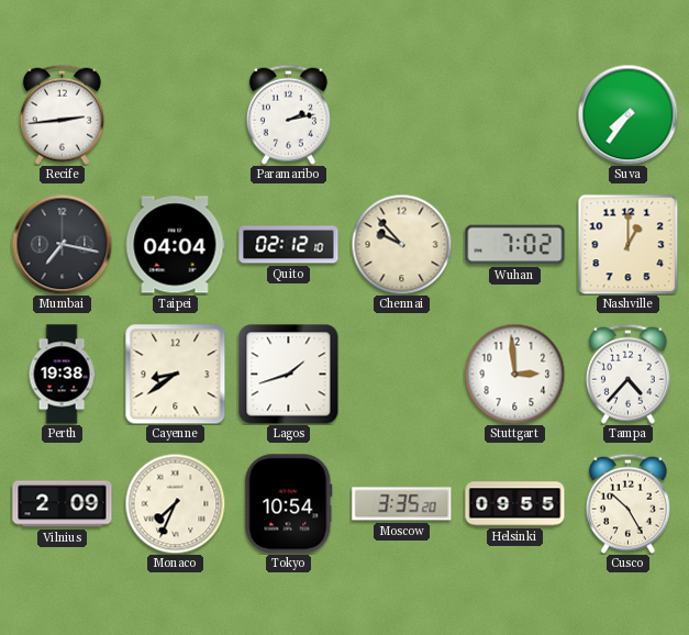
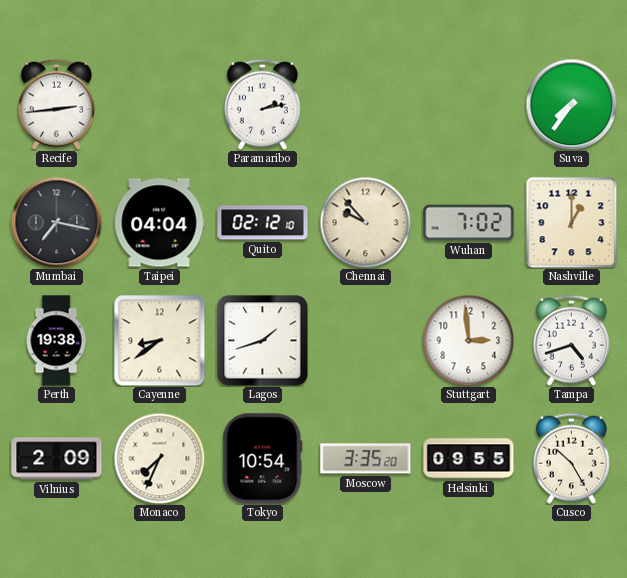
Tampa: 4:37 -> 4:42 (571, 340)
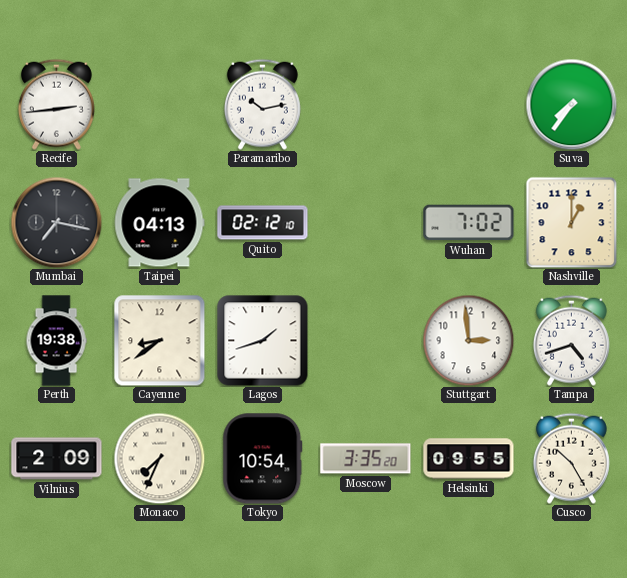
Paramaribo: 2:13 -> 10:13 (262, 104)
Taipei: 04:04 -> 04:13 (159, 223)
Chennai: 9:53 -> none (365, 222)
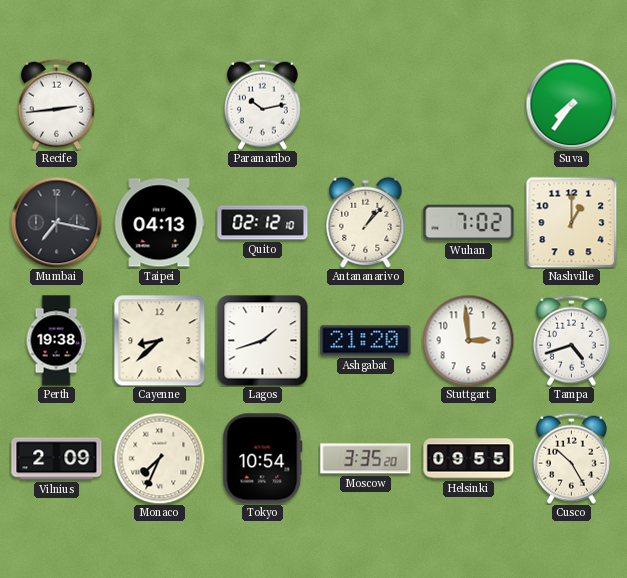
Antananarivo: none -> 1:07 (366, 222)
Cayenne: 8:39 -> 8:38 (160, 341)
Ashgabat: none -> 21:20 (366, 341)
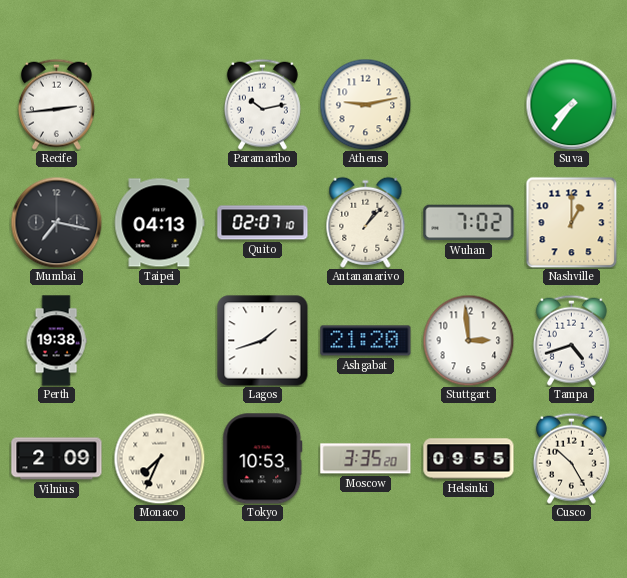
Athens: none -> 9:13 (365, 104)
Quito: 02:12 -> 02:07 (263, 223)
Cayenne: 8:38 -> none (160, 341)
Tokyo: 10:54 -> 10:53 (263, 459)
